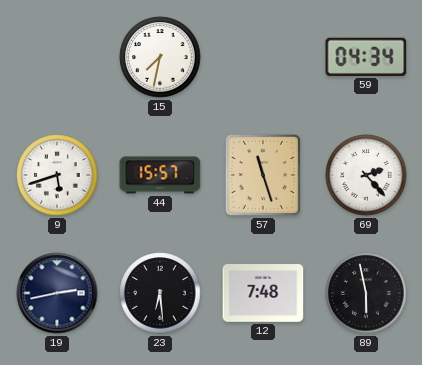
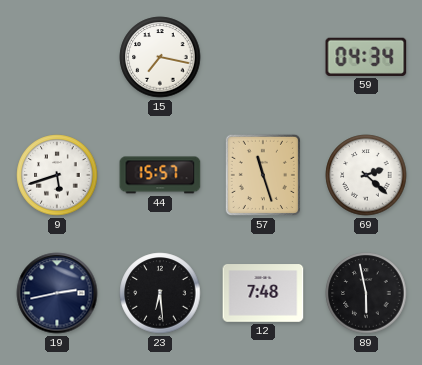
15: 7:32 -> 7:17 (160, 57)
69: 2:23 -> 2:22 (366, 175)
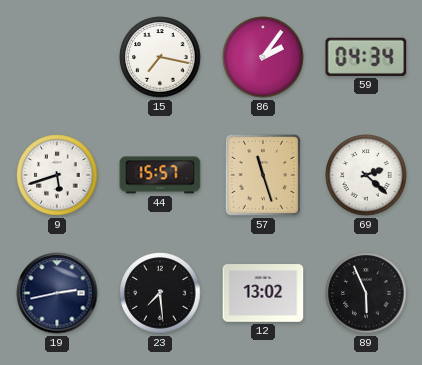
86: none -> 2:06 (263, 57)
23: 6:29 -> 7:29 (160, 293)
12: 7:48 -> 13:02 (263, 293)
89: 5:58 -> 5:56 (366, 293)
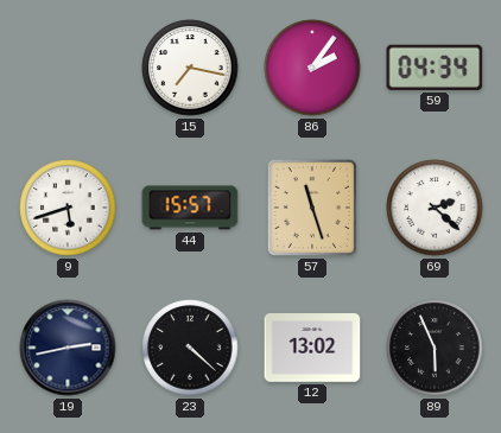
23: 7:29 -> 4:22 (190, 348)
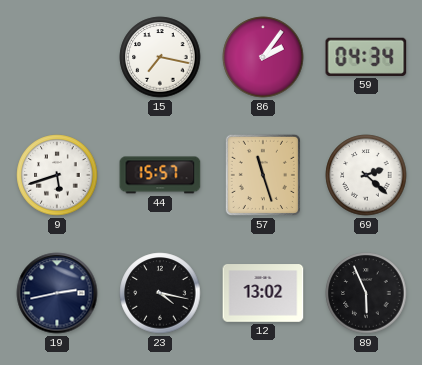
23: 4:22 -> 4:17 (160, 293)
